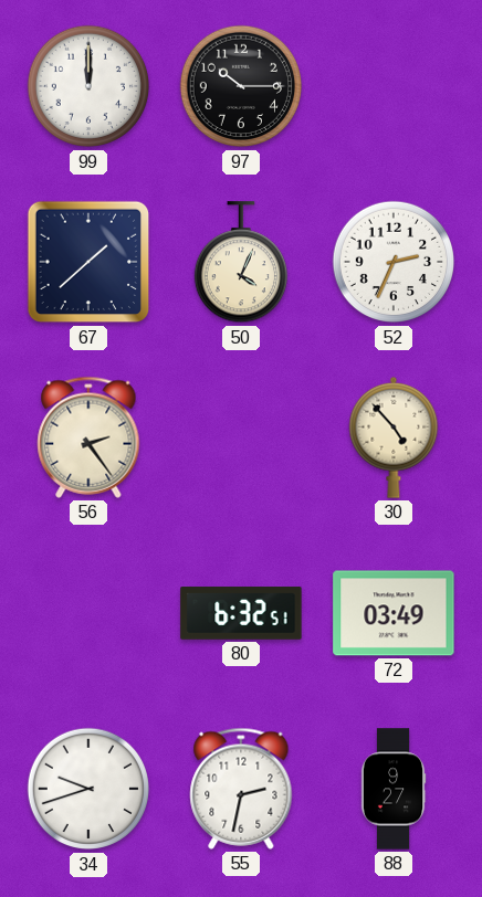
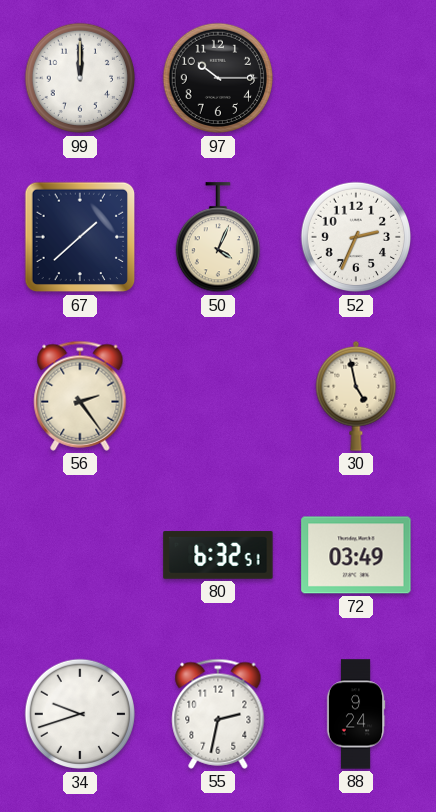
30: 4:53 -> 4:58 (356, 396)
88: 9:27 -> 9:24 (356, 714)
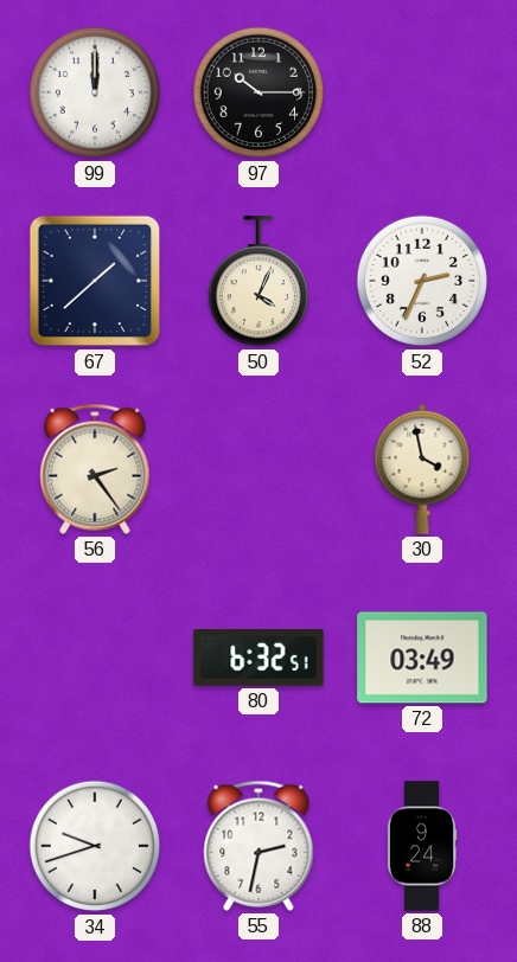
30: 4:58 -> 3:58 (422, 469)
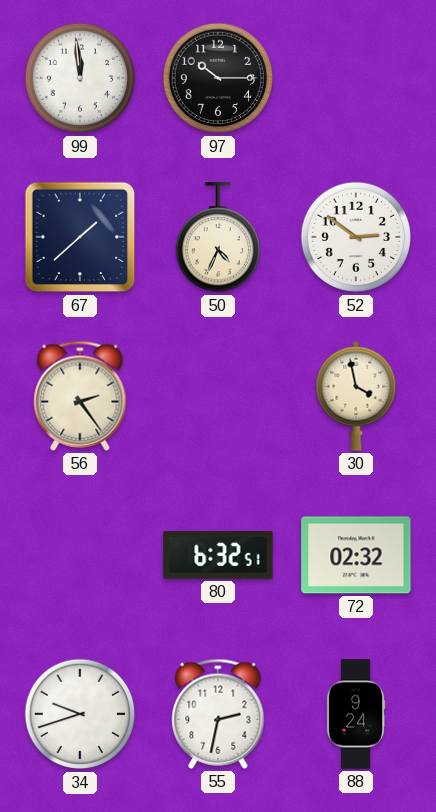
99: 12:00 -> 11:59 (80, 78)
50: 4:04 -> 4:34 (217, 238)
52: 2:34 -> 2:51 (356, 237)
72: 03:49 -> 02:32 (356, 555)
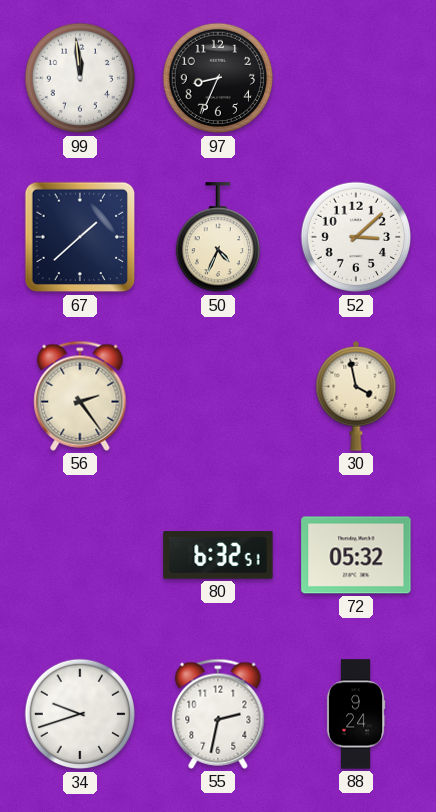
97: 10:15 -> 8:34 (218, 78)
52: 2:51 -> 3:08 (356, 237)
72: 02:32 -> 05:32 (356, 555)
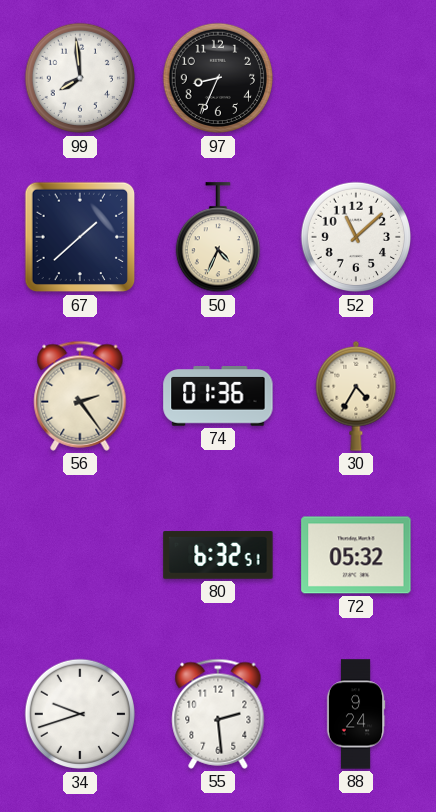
99: 11:59 -> 7:59 (80, 78)
52: 3:08 -> 11:08 (356, 237)
74: none -> 01:36 (218, 396)
30: 3:58 -> 4:35 (356, 396)
55: 2:32 -> 2:29 (218, 714)
